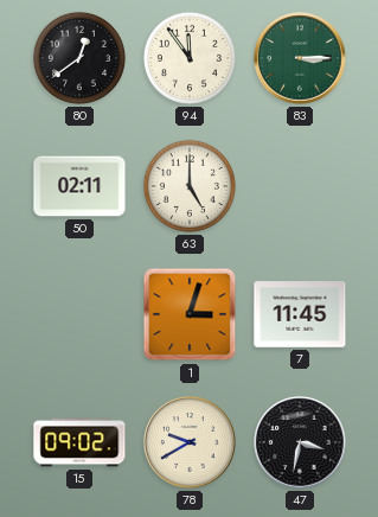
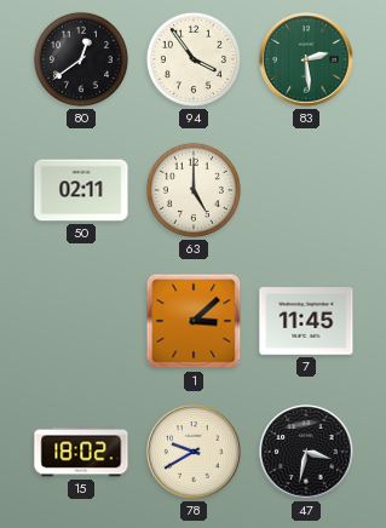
94: 11:54 -> 3:54 (194, 59)
83: 3:15 -> 2:29 (306, 59)
1: 3:03 -> 3:08 (194, 321)
15: 09:02 -> 18:02 (81, 452)
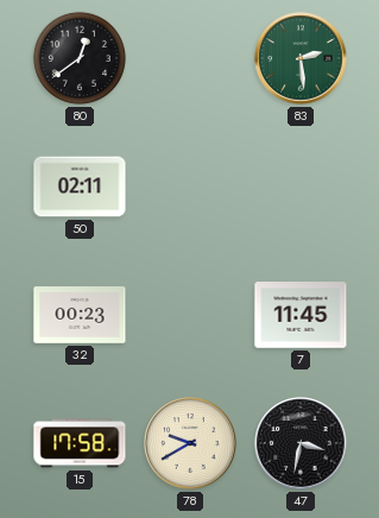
94: 3:54 -> none (194, 59)
63: 5:00 -> none (194, 190)
32: none -> 00:23 (80, 315)
1: 3:08 -> none (194, 321)
15: 18:02 -> 17:58 (80, 443)
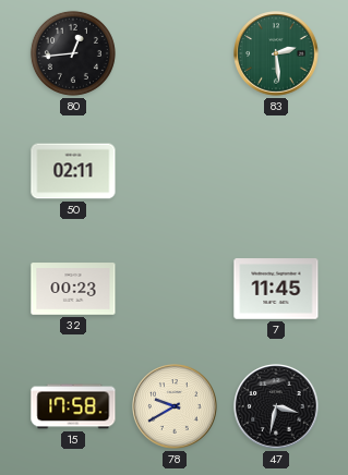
80: 12:39 -> 12:44 (73, 53)
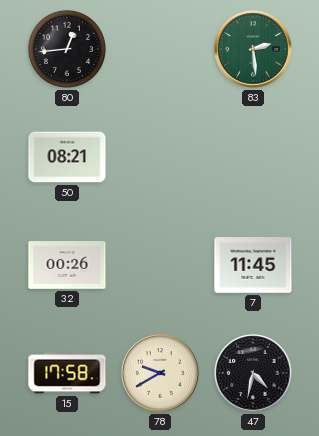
50: 02:11 -> 08:21 (67, 157)
32: 00:23 -> 00:26 (67, 265)
47: 3:32 -> 4:32 (253, 373)
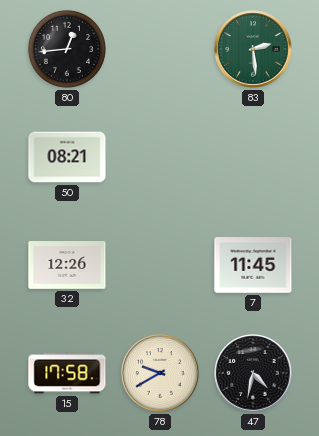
32: 00:26 -> 12:26 (67, 265)
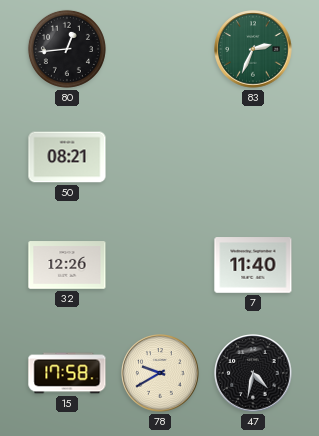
83: 2:29 -> 2:34 (253, 49)
7: 11:45 -> 11:40 (253, 265)
